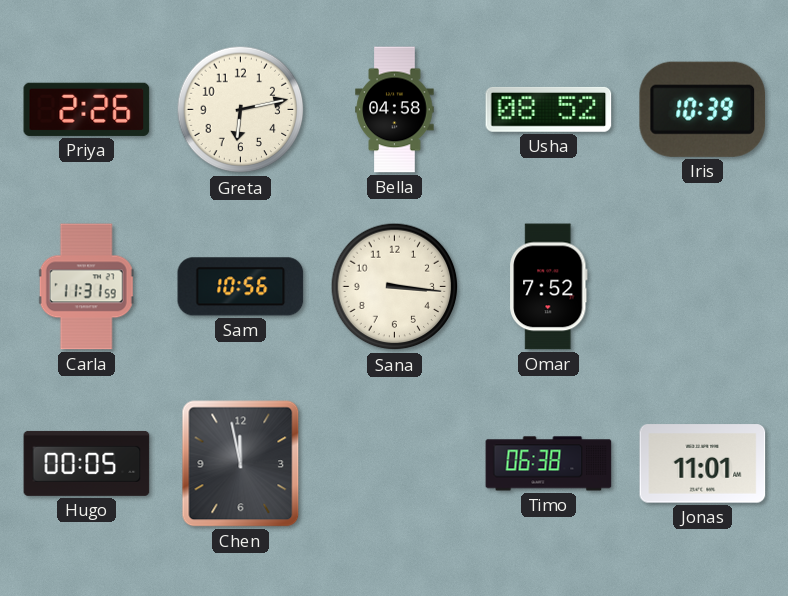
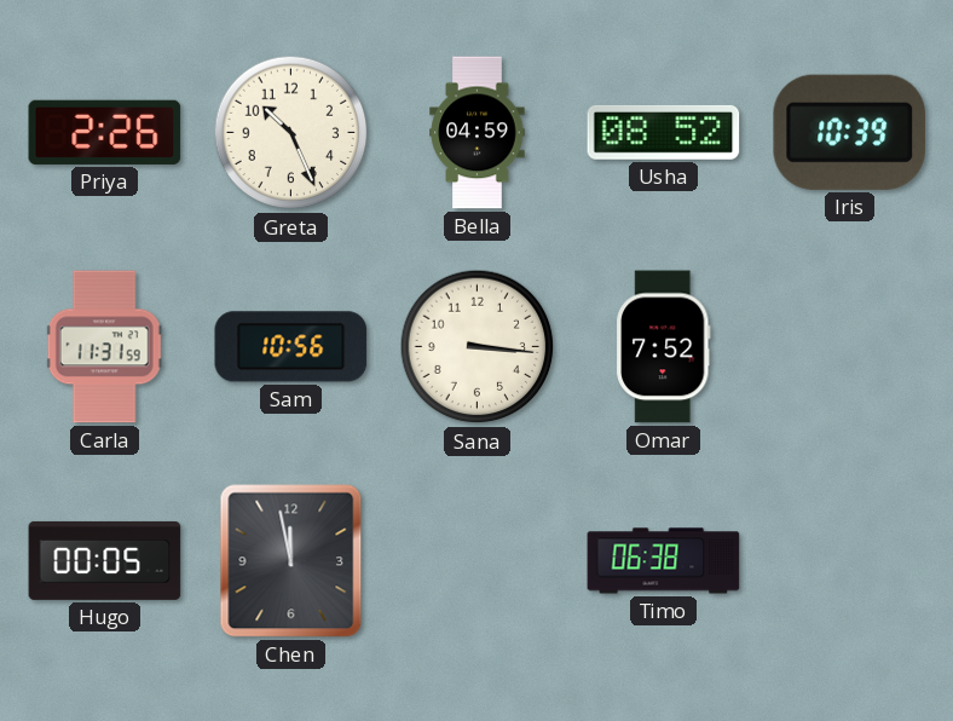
Greta: 6:13 -> 10:26 (291, 133)
Bella: 04:58 -> 04:59 (478, 133)
Jonas: 11:01 -> none (703, 464)
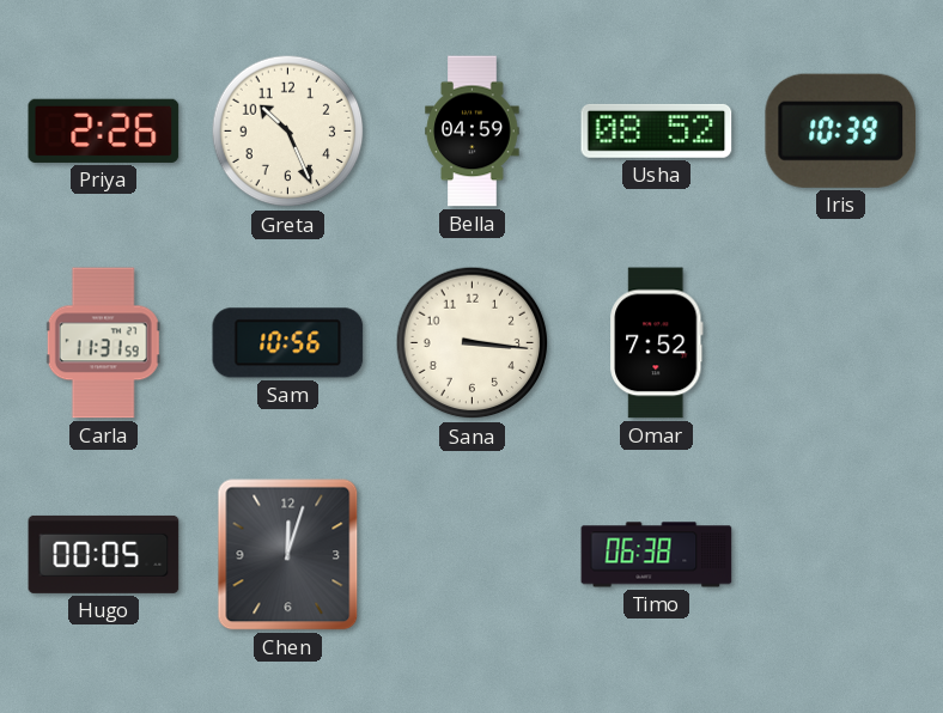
Chen: 11:58 -> 12:03 (288, 555)
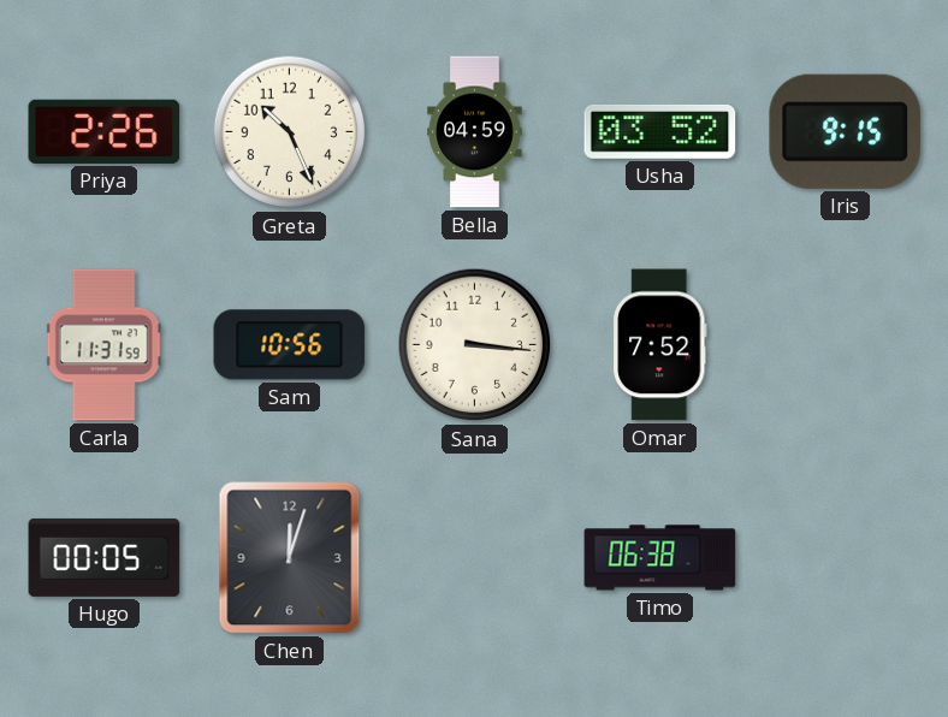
Usha: 08:52 -> 03:52 (660, 131)
Iris: 10:39 -> 9:15 (846, 131)
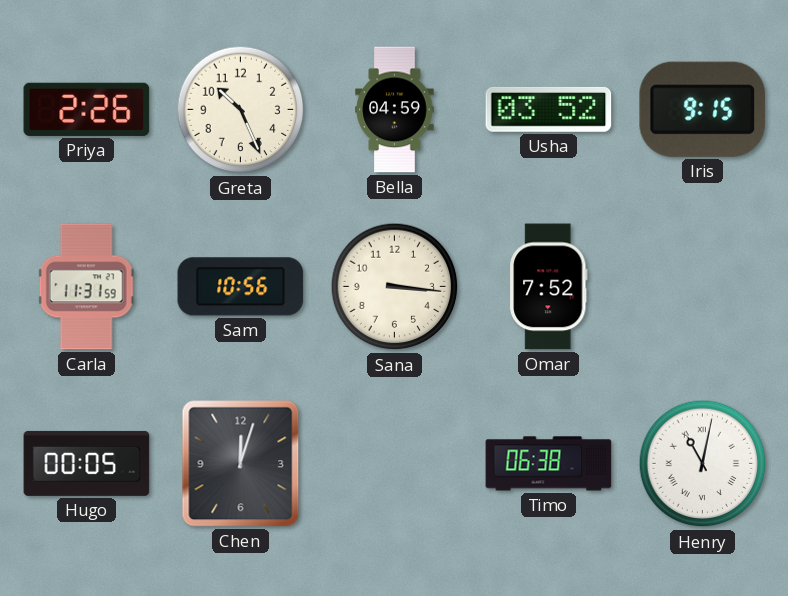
Henry: none -> 11:02 (703, 464)
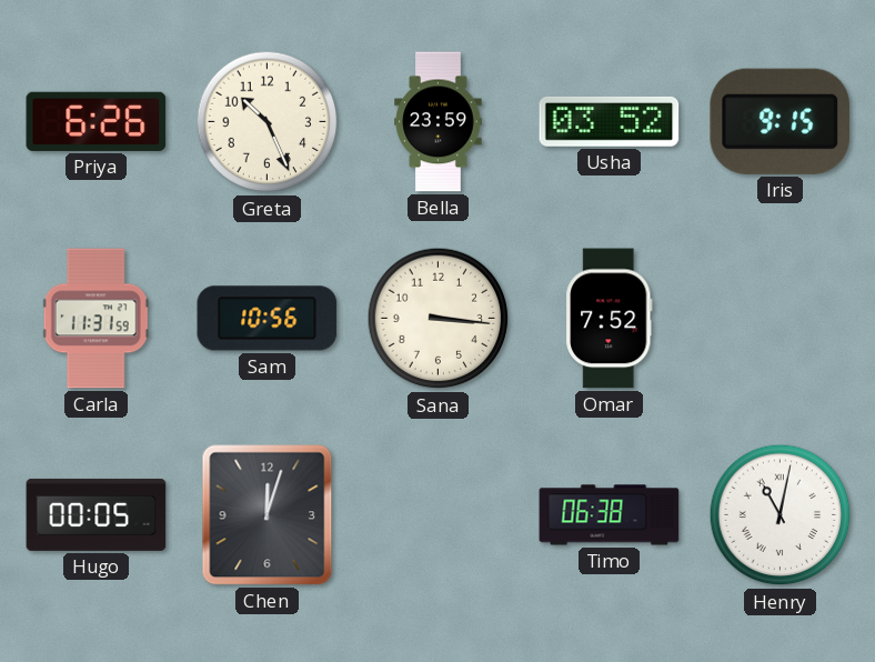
Priya: 2:26 -> 6:26 (97, 121)
Bella: 04:59 -> 23:59 (439, 122)
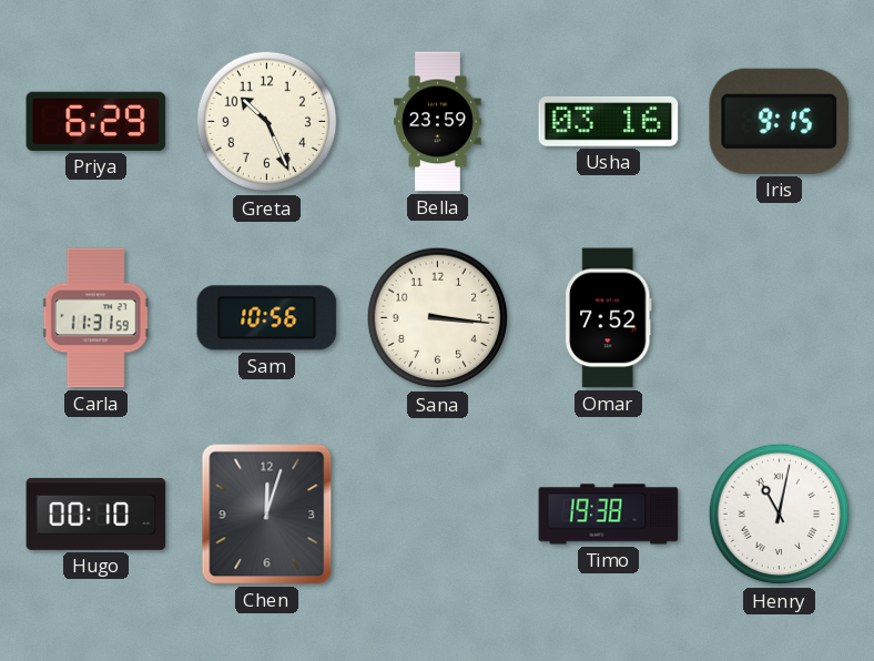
Priya: 6:26 -> 6:29 (96, 121)
Usha: 03:52 -> 03:16 (609, 121)
Hugo: 00:05 -> 00:10 (96, 513)
Timo: 06:38 -> 19:38 (609, 515)
